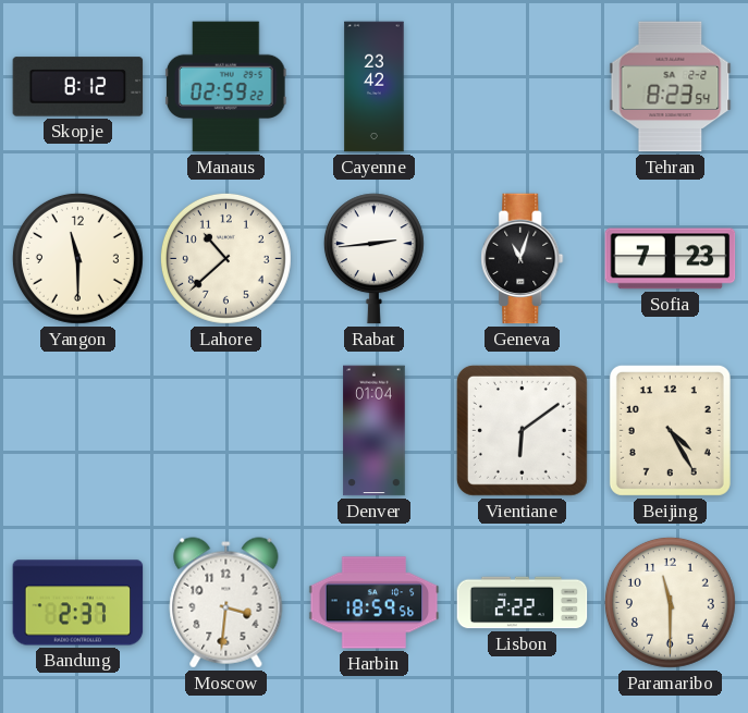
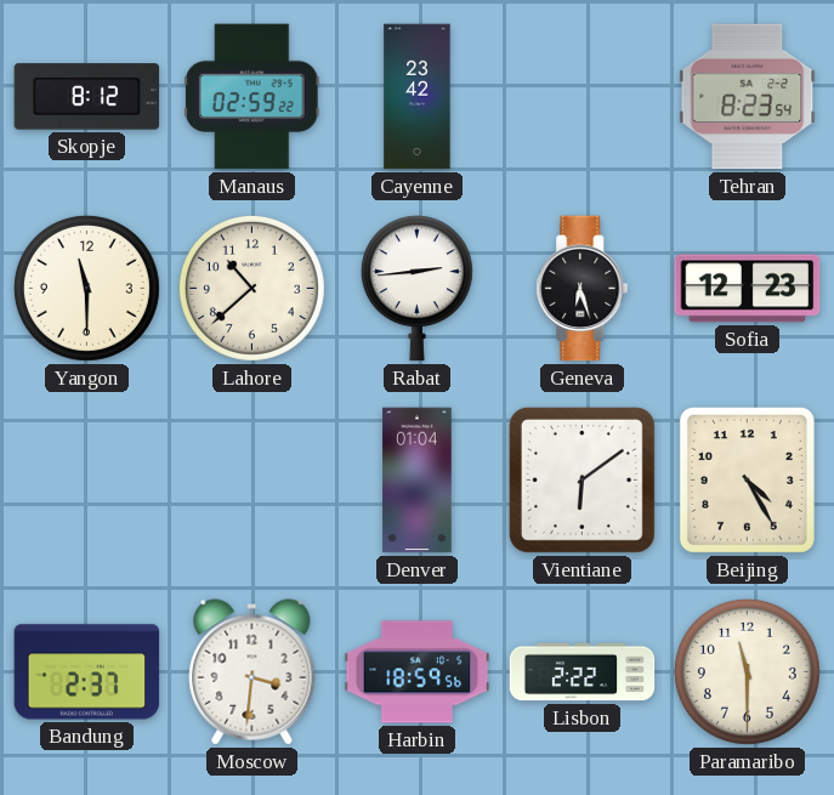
Geneva: 11:03 -> 6:27 (583, 289)
Sofia: 7:23 -> 12:23 (748, 289)
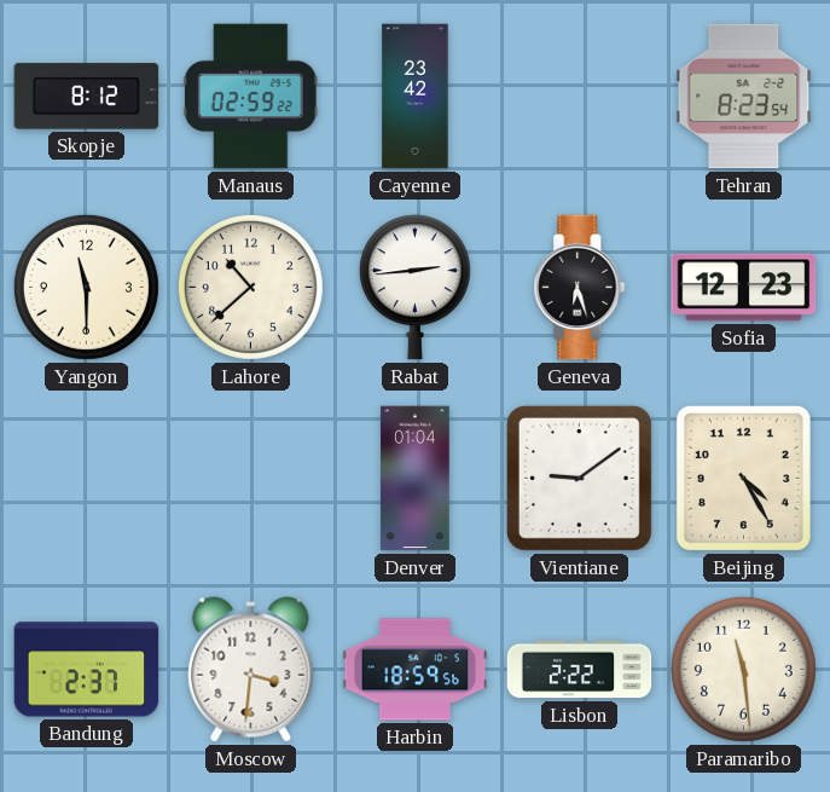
Vientiane: 6:09 -> 9:09 (579, 478)
Paramaribo: 11:30 -> 11:29 (743, 669)
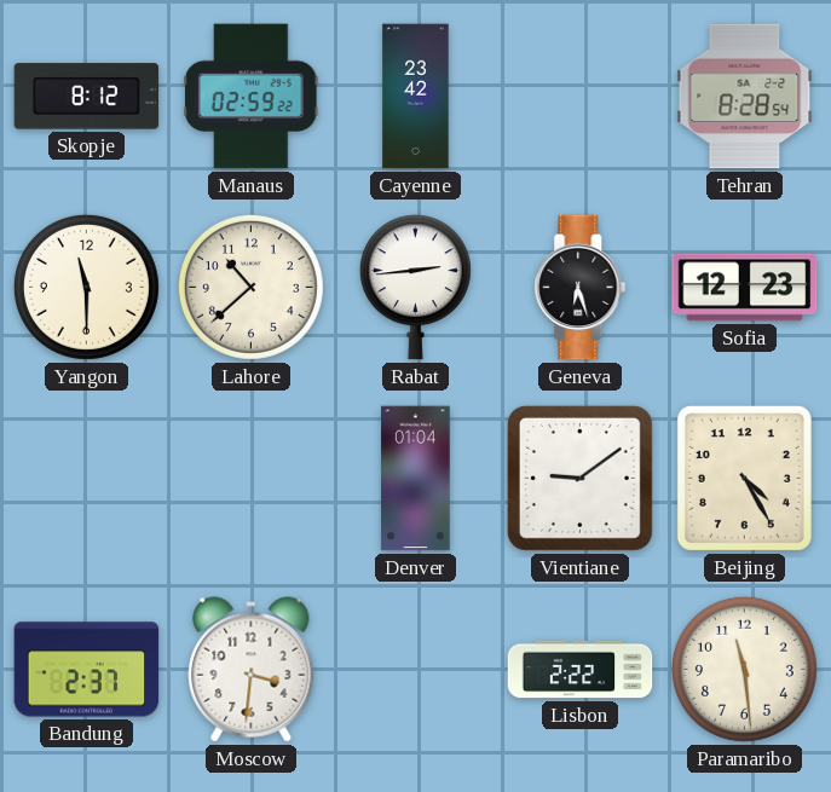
Tehran: 8:23 -> 8:28 (745, 97)
Harbin: 18:59 -> none (416, 670)
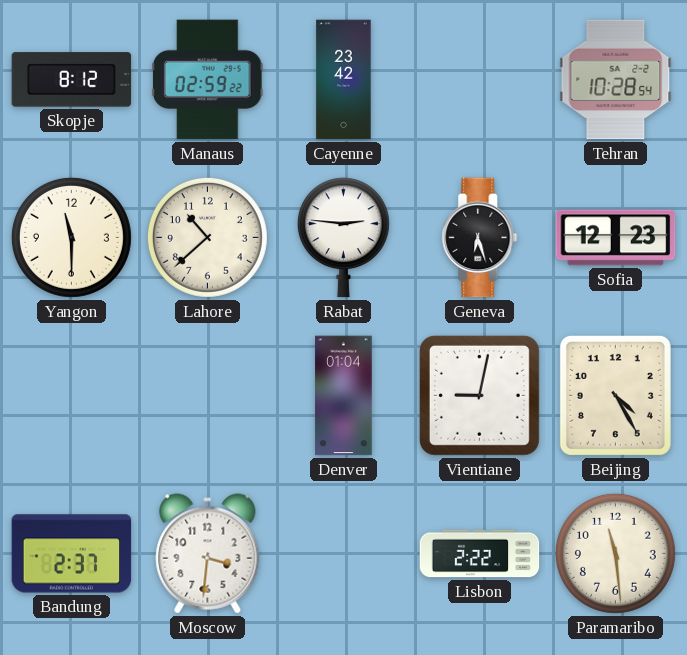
Tehran: 8:28 -> 10:28 (616, 80)
Rabat: 2:44 -> 2:46 (343, 238)
Vientiane: 9:09 -> 9:02 (479, 395)
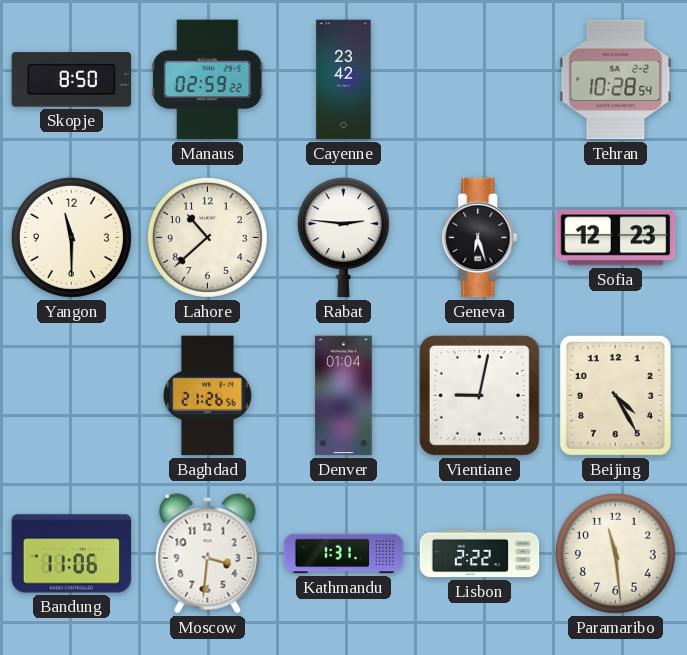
Skopje: 8:12 -> 8:50 (72, 80)
Baghdad: none -> 21:26 (207, 396)
Bandung: 2:37 -> 11:06 (72, 554)
Kathmandu: none -> 1:31 (344, 554)
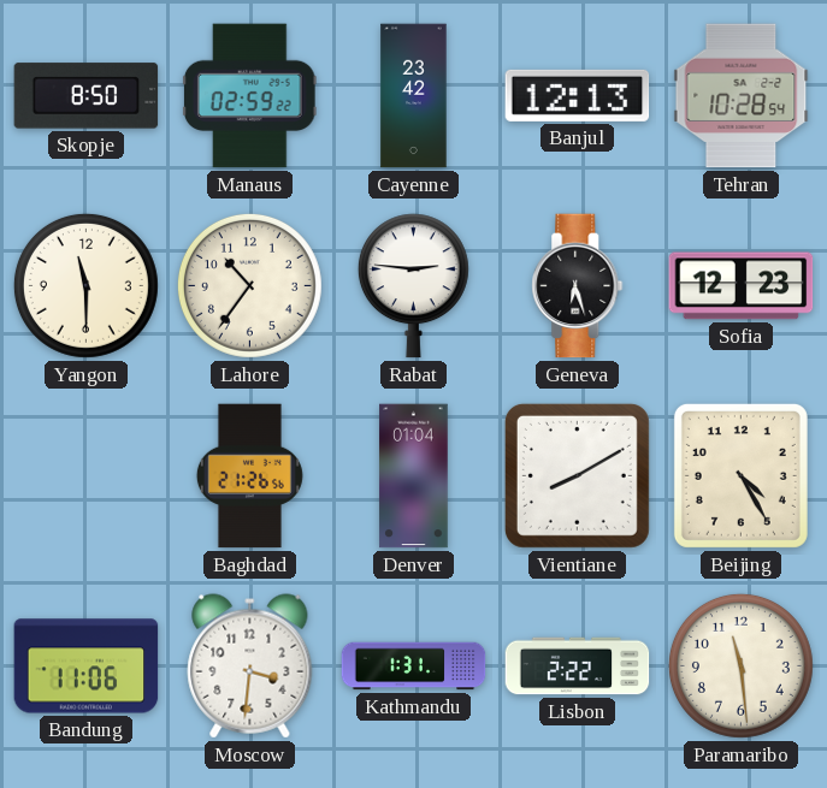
Banjul: none -> 12:13 (578, 95)
Lahore: 10:38 -> 10:36 (249, 285)
Vientiane: 9:02 -> 8:10 (577, 475)
